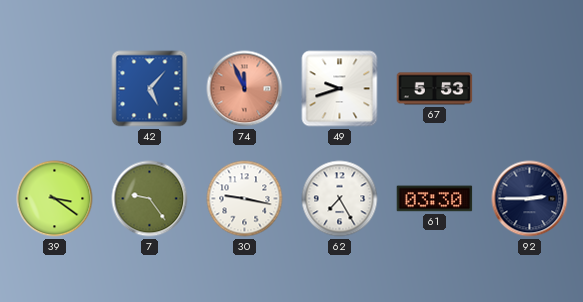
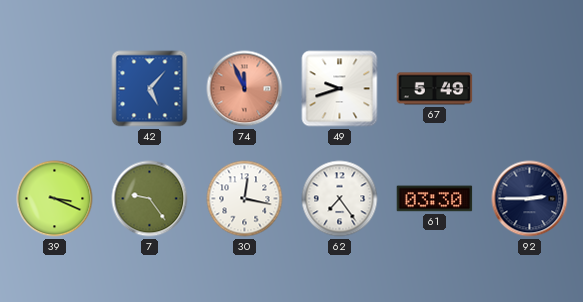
67: 5:53 -> 5:49 (435, 89)
39: 3:21 -> 3:19 (55, 199)
30: 9:17 -> 12:17 (245, 199)
62: 7:25 -> 7:24 (340, 199)
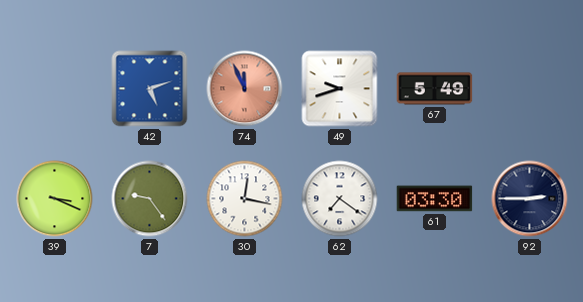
42: 5:07 -> 5:12 (150, 89)
62: 7:24 -> 7:21 (340, 199)
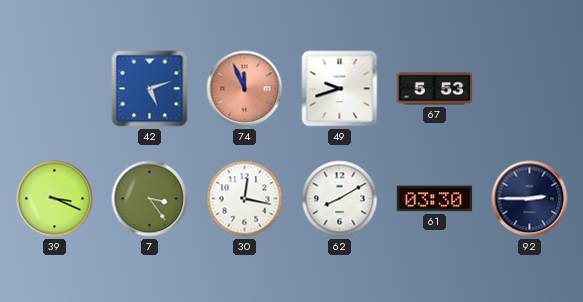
67: 5:49 -> 5:53 (435, 89)
7: 9:24 -> 3:24 (150, 199)
62: 7:21 -> 8:10 (340, 199)
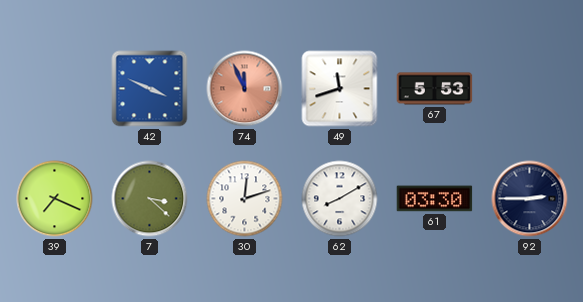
42: 5:12 -> 3:49 (150, 89)
49: 9:42 -> 11:42 (340, 89)
39: 3:19 -> 7:19 (55, 199)
7: 3:24 -> 3:22 (150, 199)
30: 12:17 -> 12:12 (245, 199)
